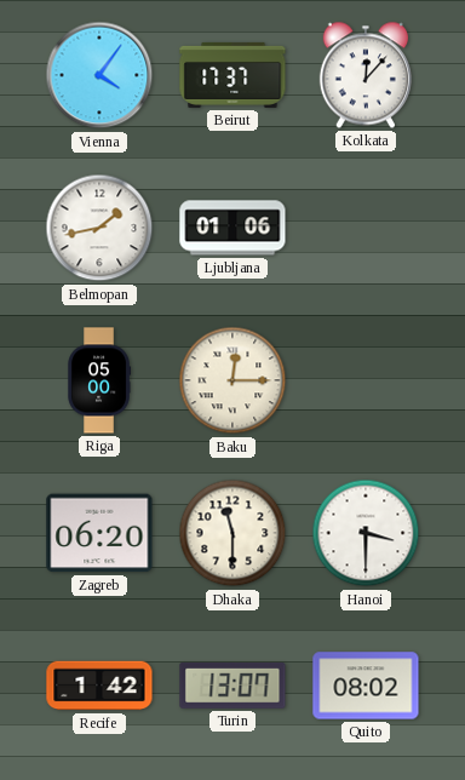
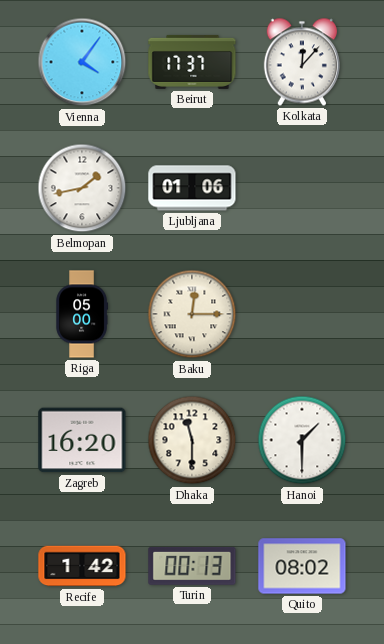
Zagreb: 06:20 -> 16:20 (82, 440)
Hanoi: 3:30 -> 1:30 (302, 440)
Turin: 13:07 -> 00:13 (192, 566)
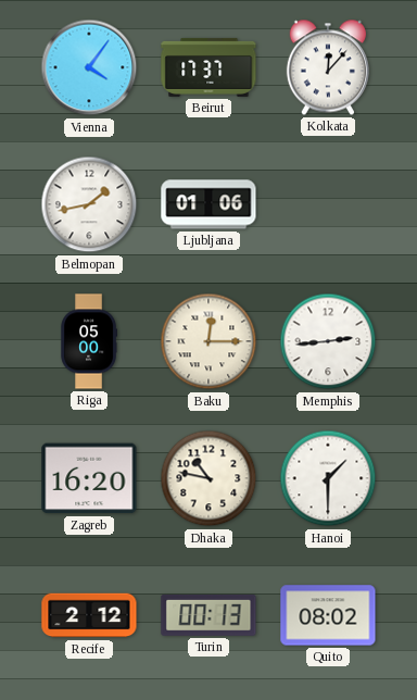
Memphis: none -> 2:44 (328, 341)
Dhaka: 11:30 -> 10:47 (208, 478)
Recife: 1:42 -> 2:12 (89, 615)
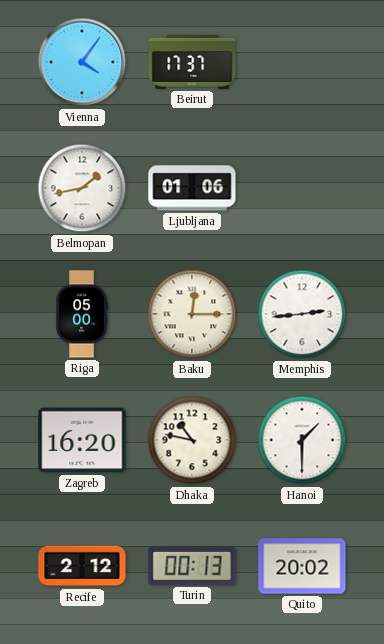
Kolkata: 12:07 -> none (328, 67)
Quito: 08:02 -> 20:02 (302, 566)
